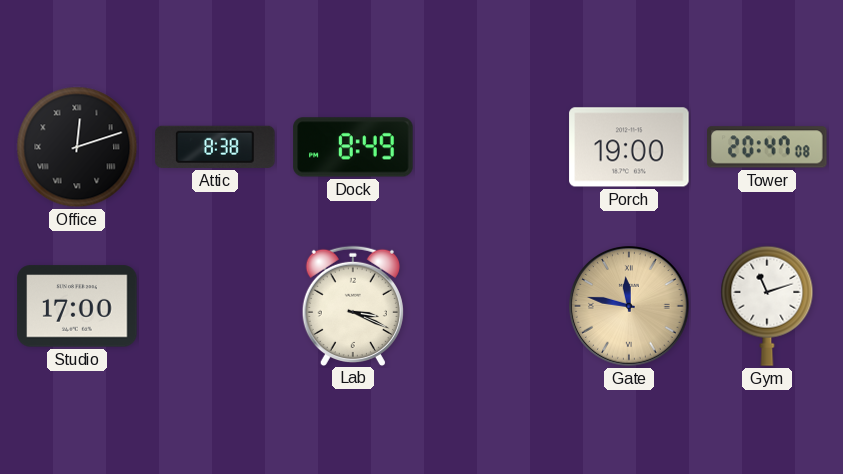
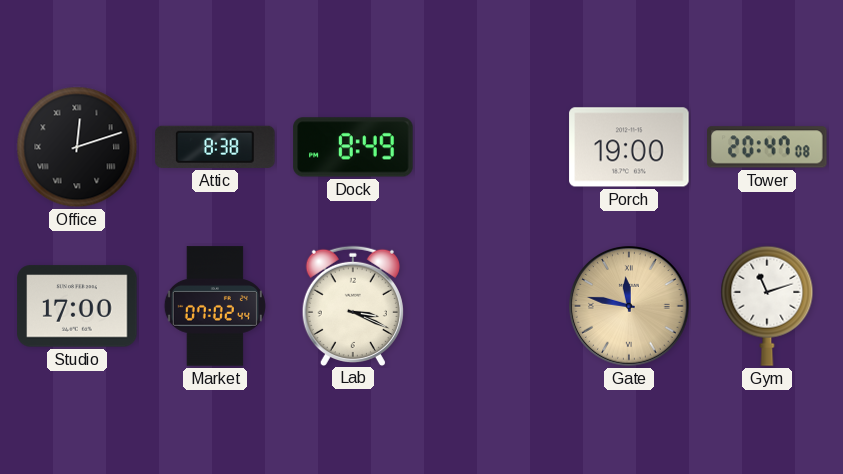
Market: none -> 07:02 (215, 306)
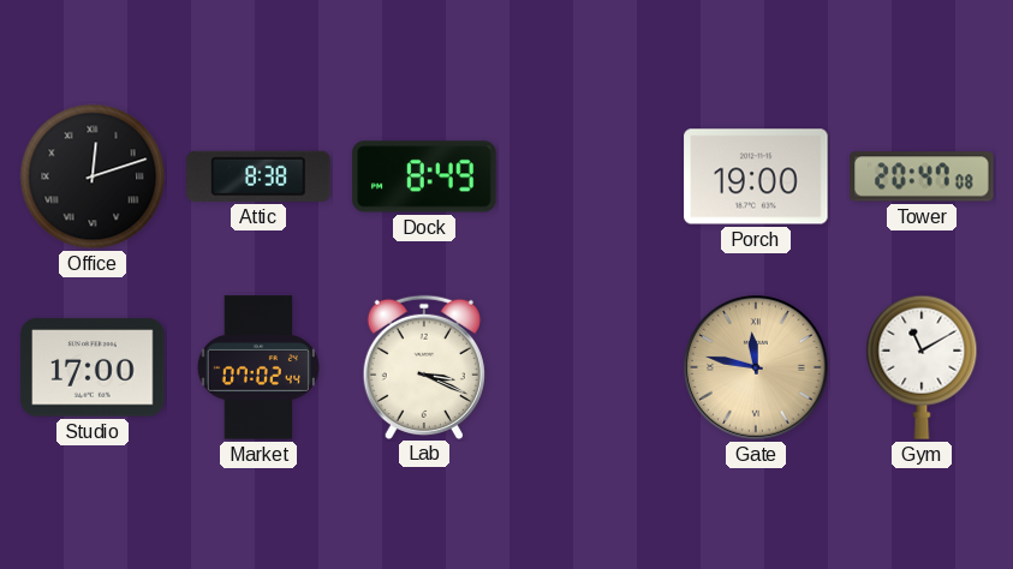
Gym: 11:12 -> 11:10 (922, 367)
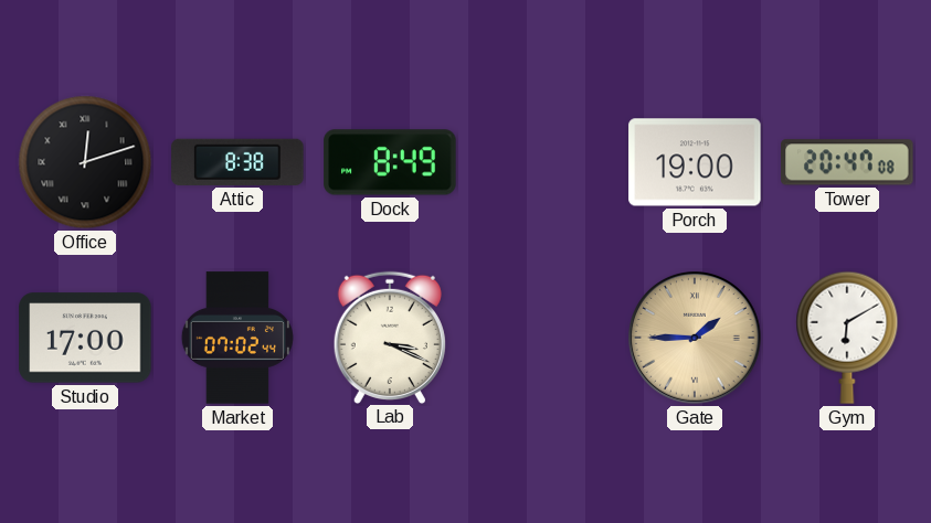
Gate: 11:47 -> 1:45 (696, 339)
Gym: 11:10 -> 6:10 (847, 338)
